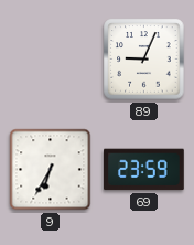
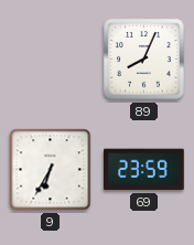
89: 9:04 -> 8:04 (144, 60)
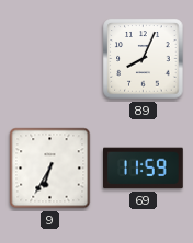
69: 23:59 -> 11:59 (144, 169)
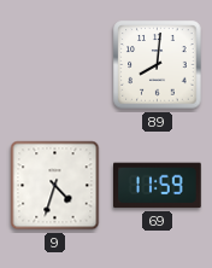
89: 8:04 -> 8:01 (158, 65)
9: 6:35 -> 4:33 (55, 186)
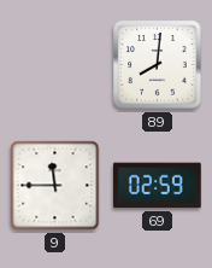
9: 4:33 -> 11:45 (55, 186)
69: 11:59 -> 02:59 (158, 186)
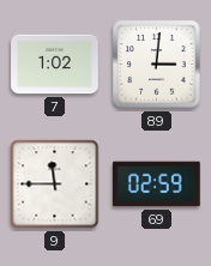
7: none -> 1:02 (55, 65)
89: 8:01 -> 3:01 (157, 65)
